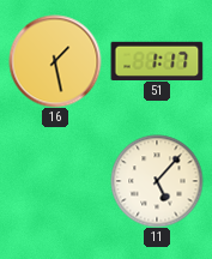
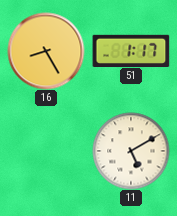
16: 1:28 -> 8:25 (46, 51)
11: 5:07 -> 5:10 (131, 151)
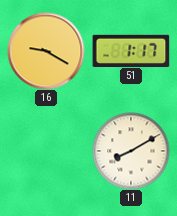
16: 8:25 -> 9:20 (46, 51)
11: 5:10 -> 8:10 (131, 151)
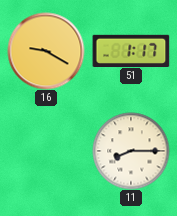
11: 8:10 -> 8:15 (131, 151)
